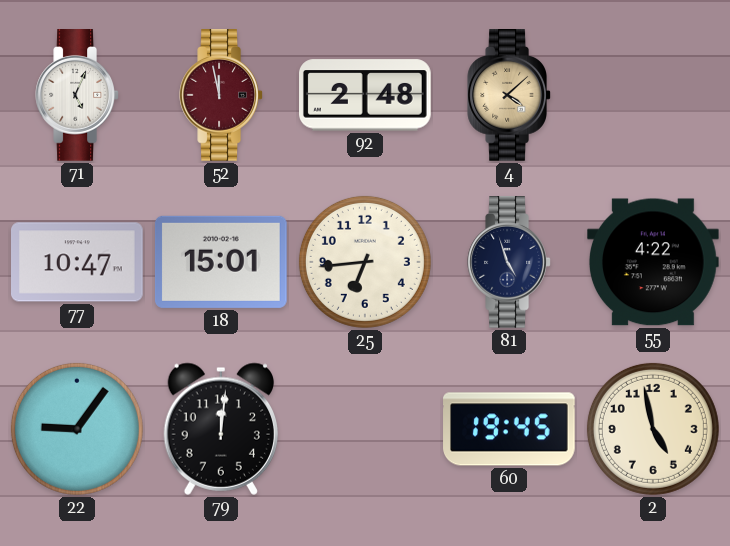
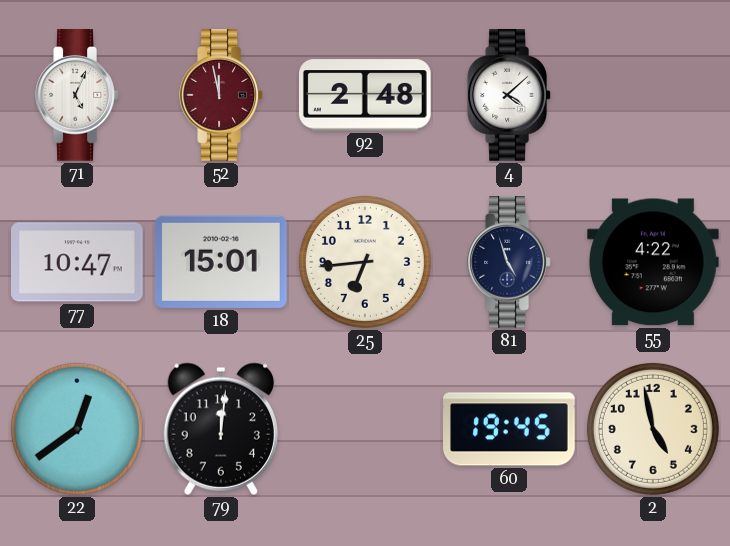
4 dial: champagne -> white (509, 95)
22: 9:06 -> 12:39 (77, 429)
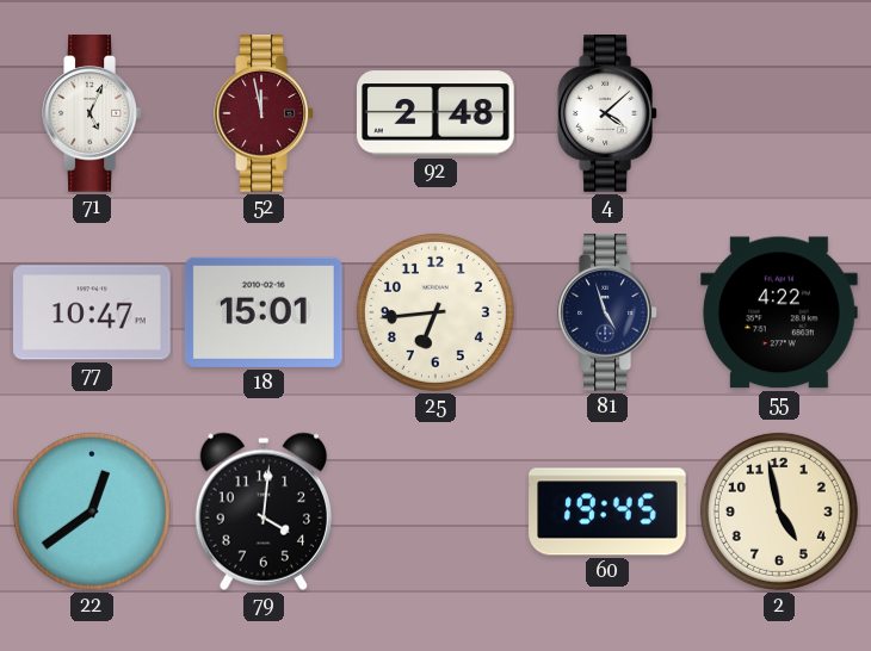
79: 12:01 -> 4:01 (262, 511)
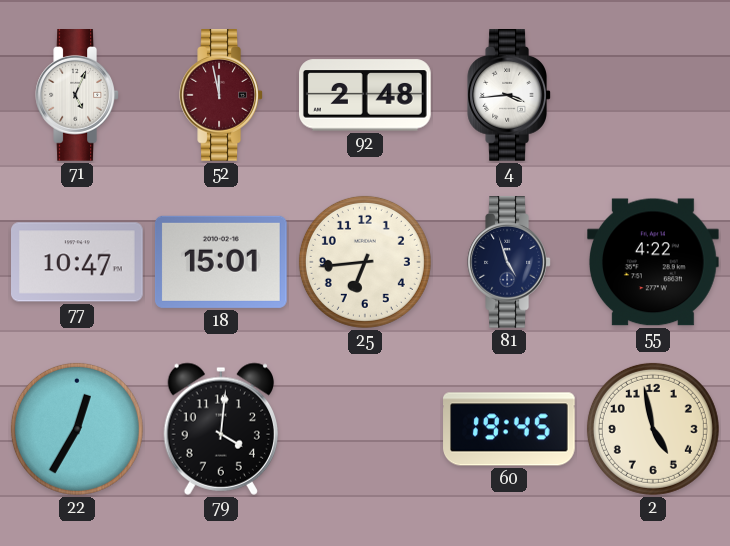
4: 4:08 -> 3:44 (509, 95)
22: 12:39 -> 12:35 (77, 429)
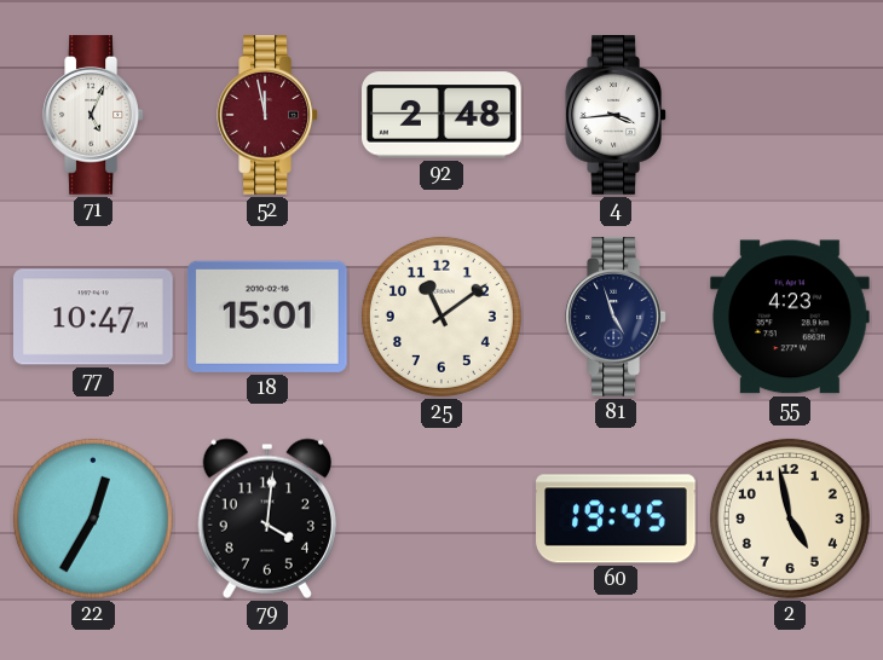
25: 6:44 -> 11:09 (442, 317)
55: 4:22 -> 4:23 (791, 317)
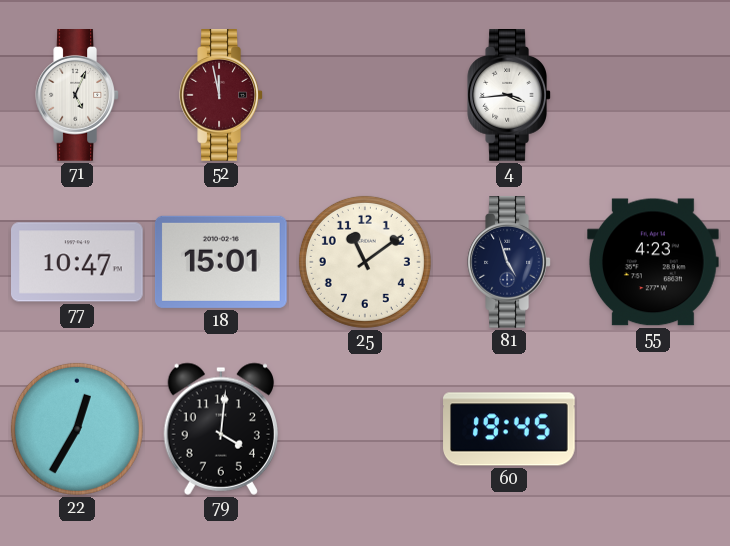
92: 2:48 -> none (443, 115)
2: 4:58 -> none (790, 519)
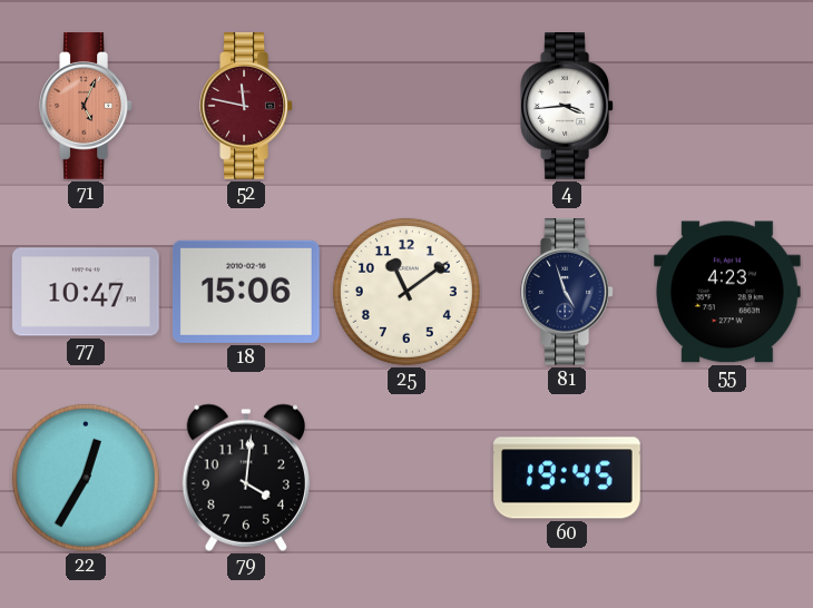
71 dial: white -> salmon (86, 106)
52: 11:58 -> 11:47 (246, 106)
18: 15:01 -> 15:06 (246, 292)
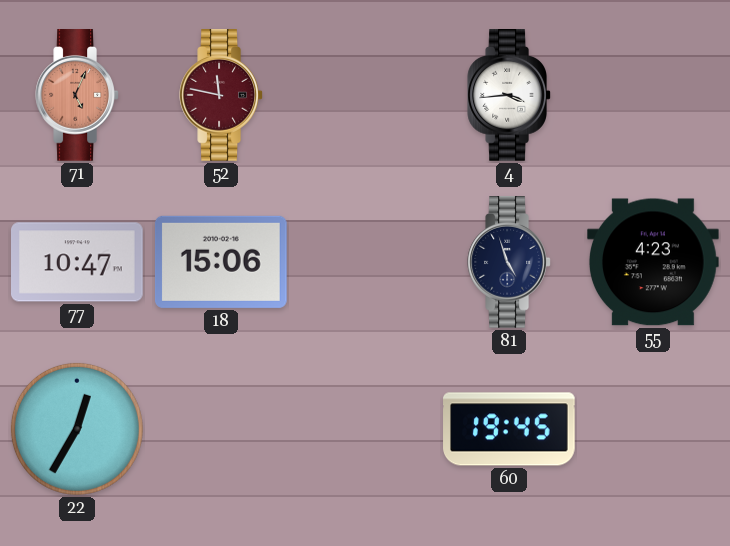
25: 11:09 -> none (406, 292)
79: 4:01 -> none (245, 478)
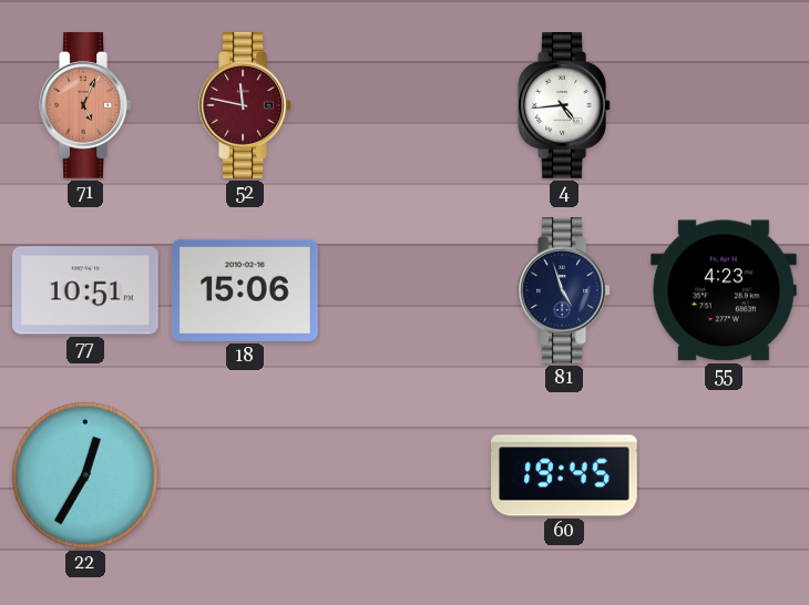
4: 3:44 -> 4:44 (564, 105)
77: 10:47 -> 10:51 (86, 290)
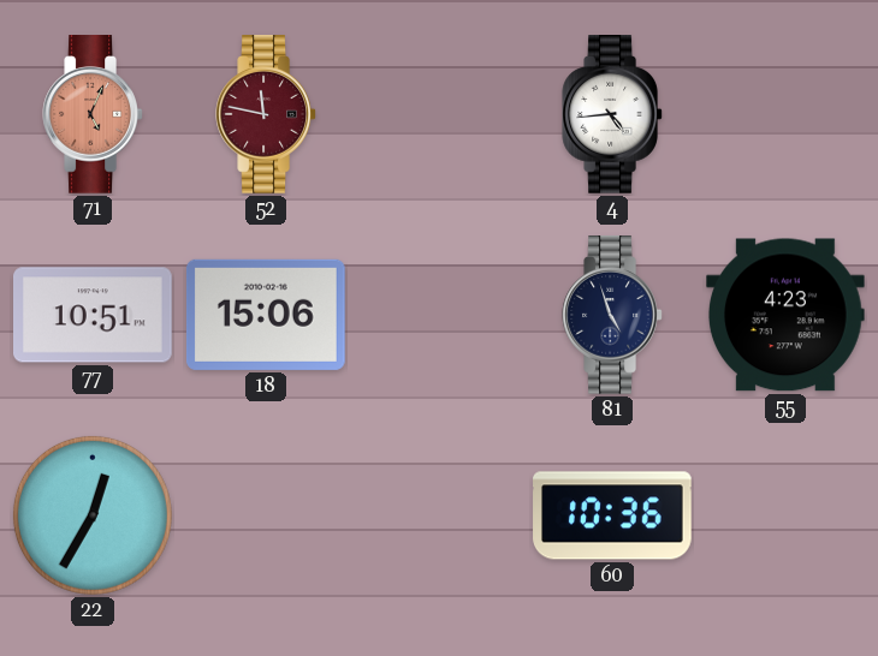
60: 19:45 -> 10:36 (612, 515)
